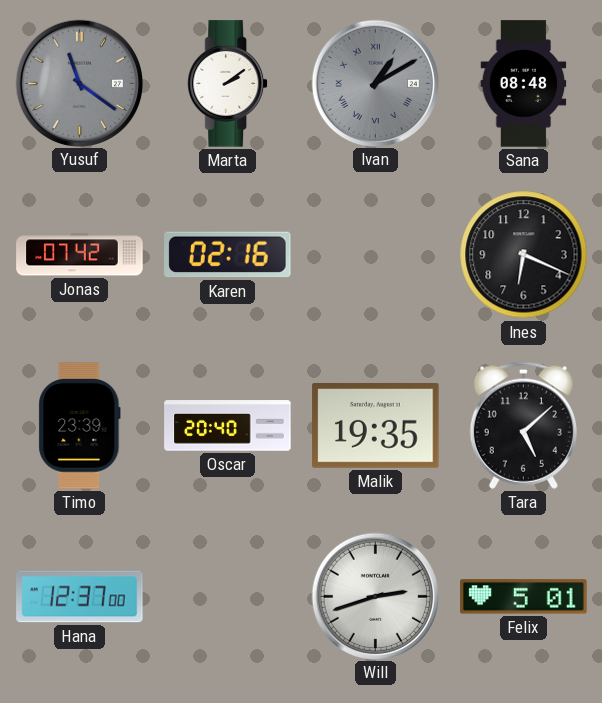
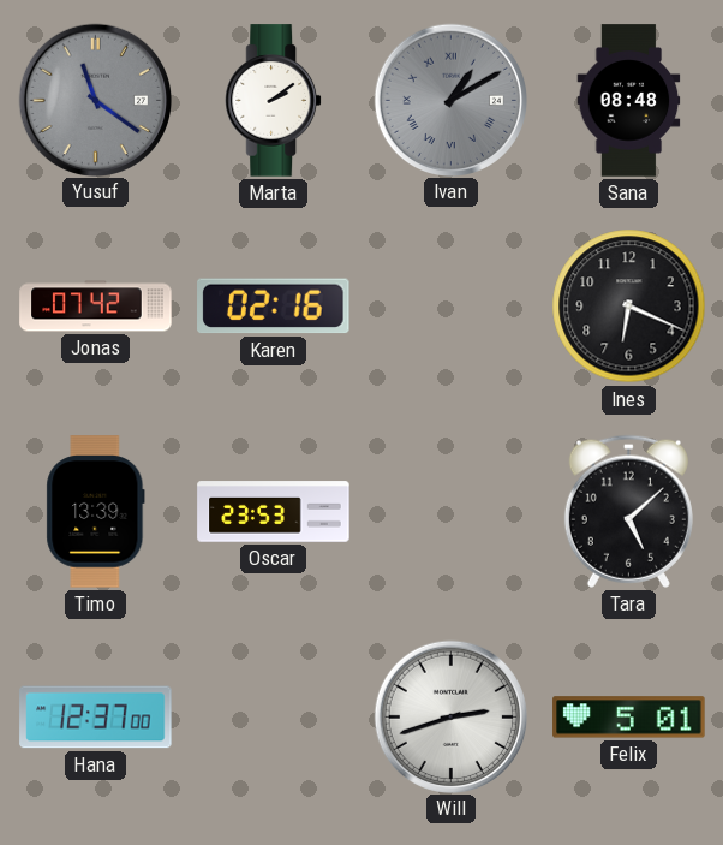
Timo: 23:39 -> 13:39 (96, 512)
Oscar: 20:40 -> 23:53 (274, 512)
Malik: 19:35 -> none (376, 425)
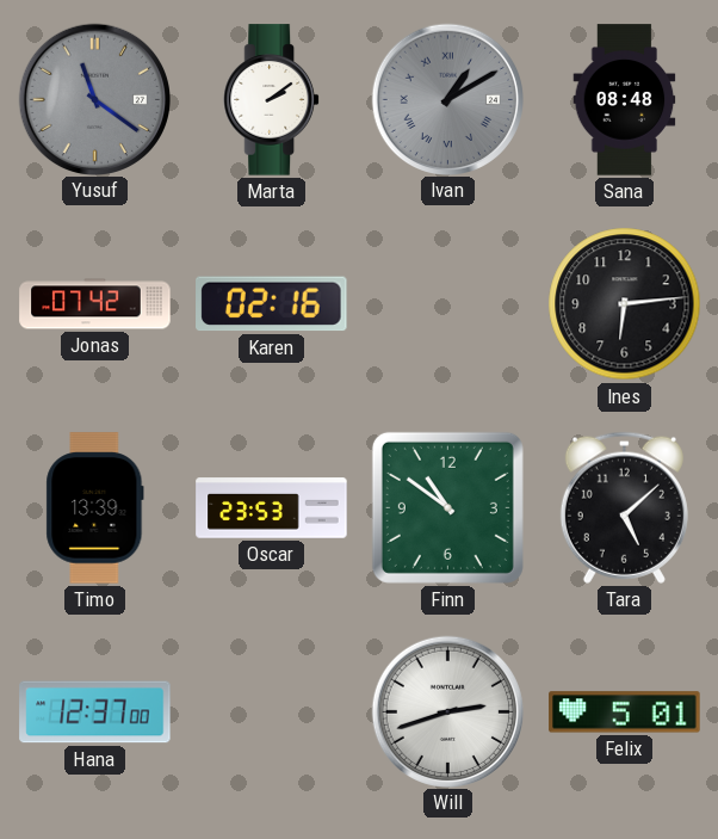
Ines: 6:19 -> 6:14 (625, 304)
Finn: none -> 10:51 (447, 507)
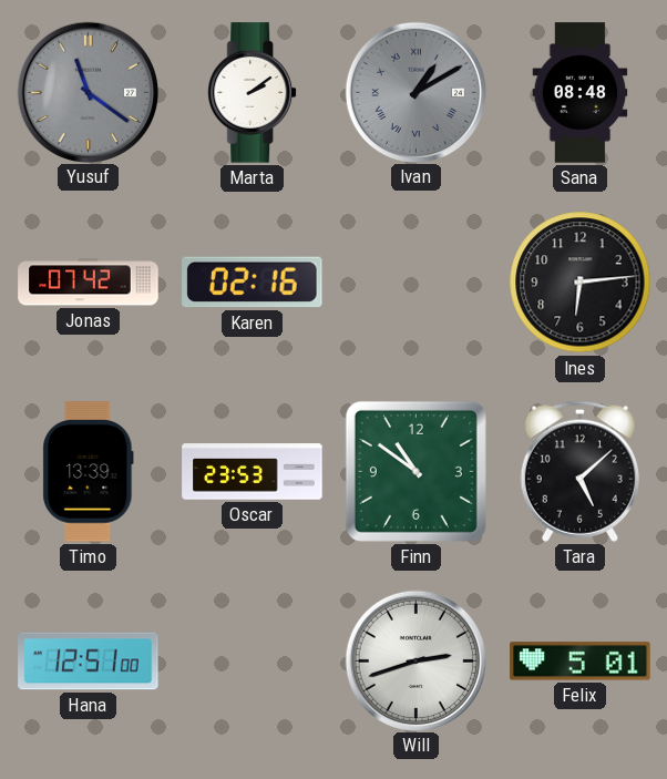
Hana: 12:37 -> 12:51 (89, 662)
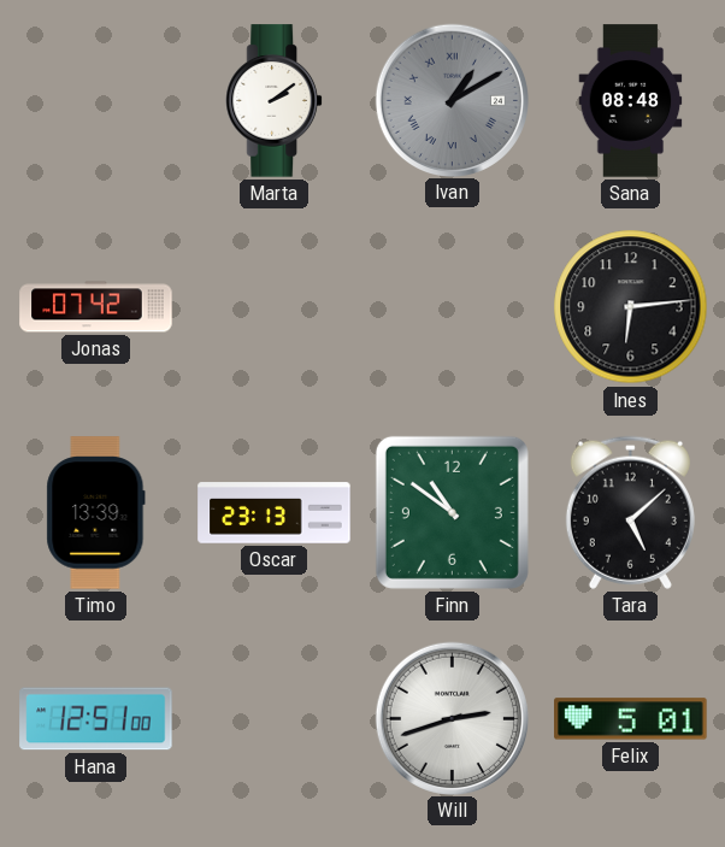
Yusuf: 11:21 -> none (88, 92)
Karen: 02:16 -> none (253, 283)
Oscar: 23:53 -> 23:13 (275, 513)
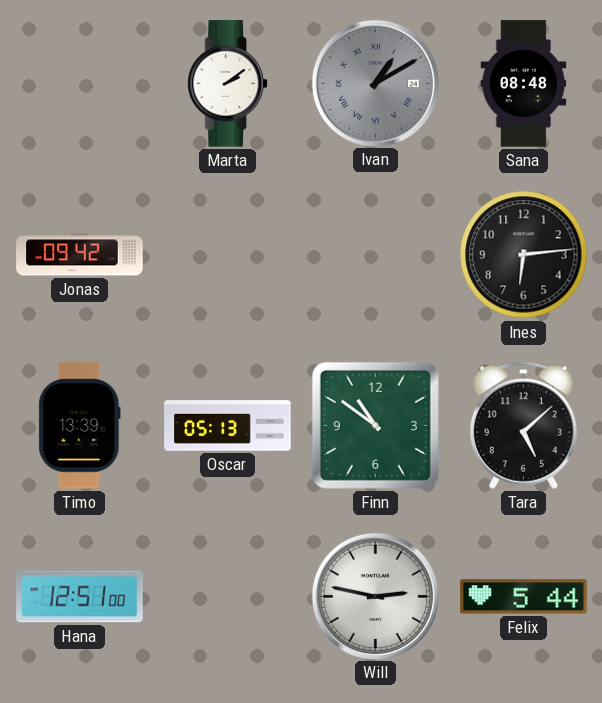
Jonas: 07:42 -> 09:42 (80, 255)
Oscar: 23:13 -> 05:13 (228, 426)
Will: 2:42 -> 2:47 (375, 596)
Felix: 5:01 -> 5:44 (524, 597)
